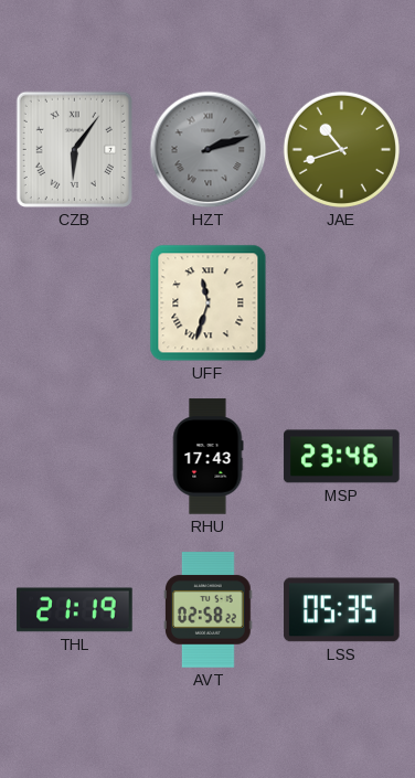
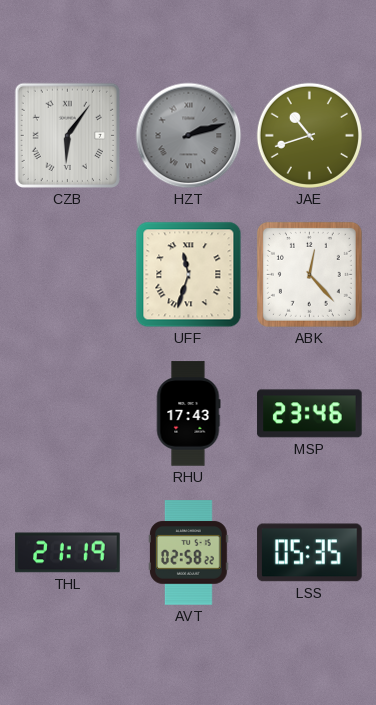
ABK: none -> 12:23 (309, 274)
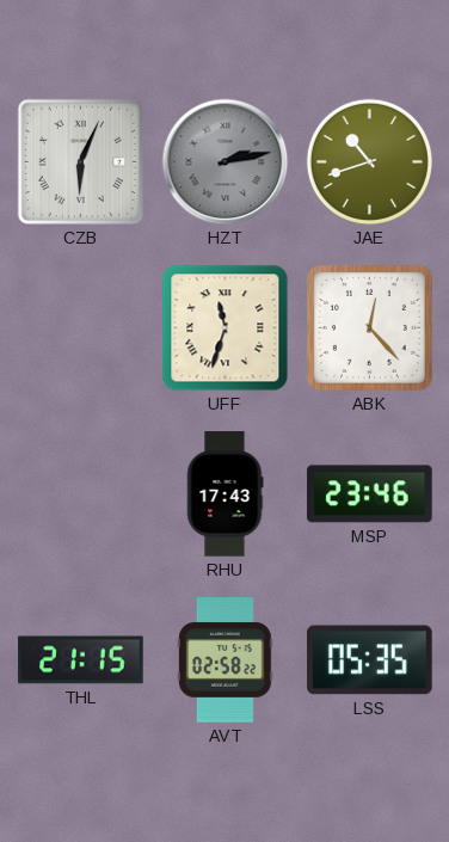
CZB: 6:06 -> 6:04 (80, 161)
HZT: 2:12 -> 2:13 (226, 162)
THL: 21:19 -> 21:15 (81, 660)
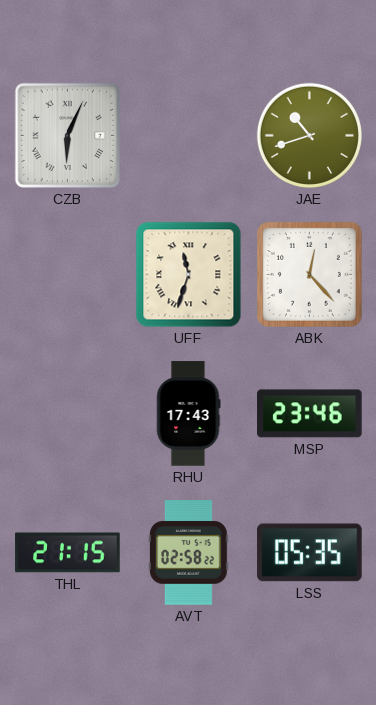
HZT: 2:13 -> none (226, 162)
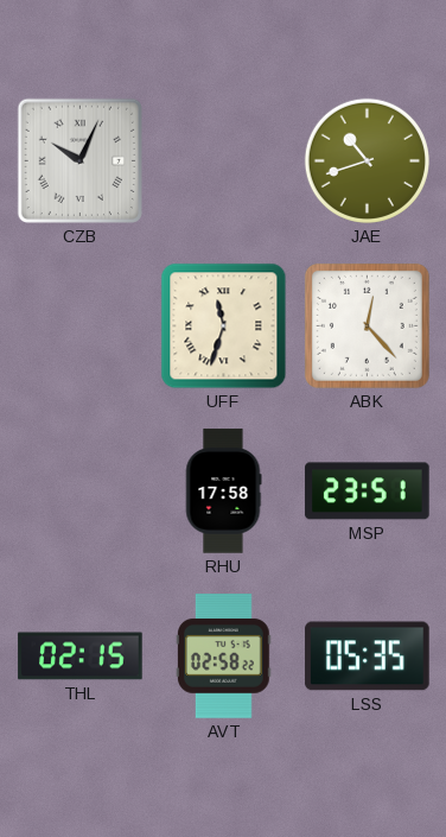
CZB: 6:04 -> 10:04 (79, 160)
RHU: 17:43 -> 17:58 (223, 492)
MSP: 23:46 -> 23:51 (368, 492)
THL: 21:15 -> 02:15 (81, 657)
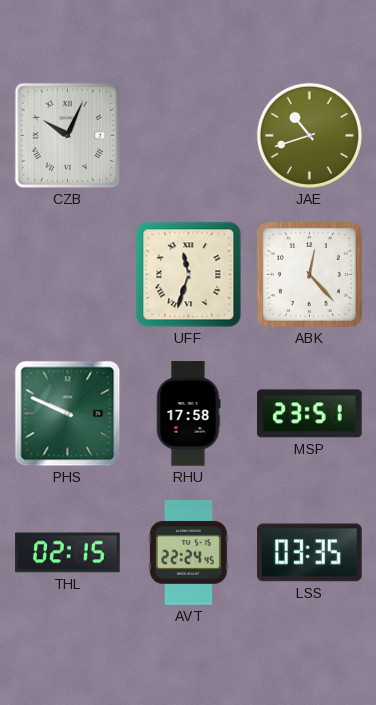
PHS: none -> 9:49 (68, 414)
AVT: 02:58 -> 22:24 (189, 553)
LSS: 05:35 -> 03:35 (310, 553)
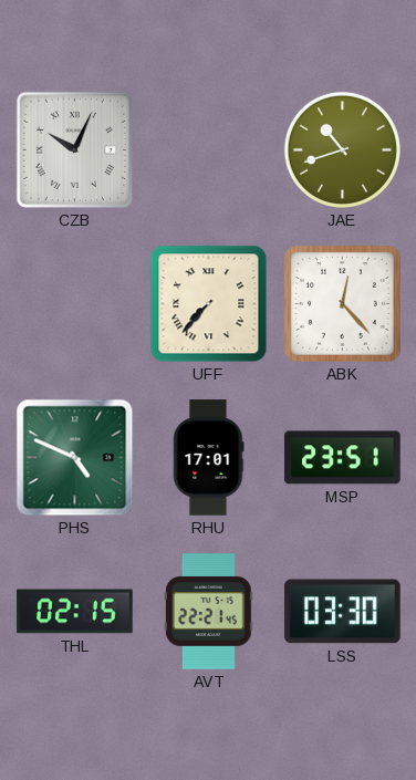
UFF: 11:33 -> 7:37 (209, 304)
PHS: 9:49 -> 4:49 (75, 458)
RHU: 17:58 -> 17:01 (208, 458)
AVT: 22:24 -> 22:21 (209, 612)
LSS: 03:35 -> 03:30 (343, 612)
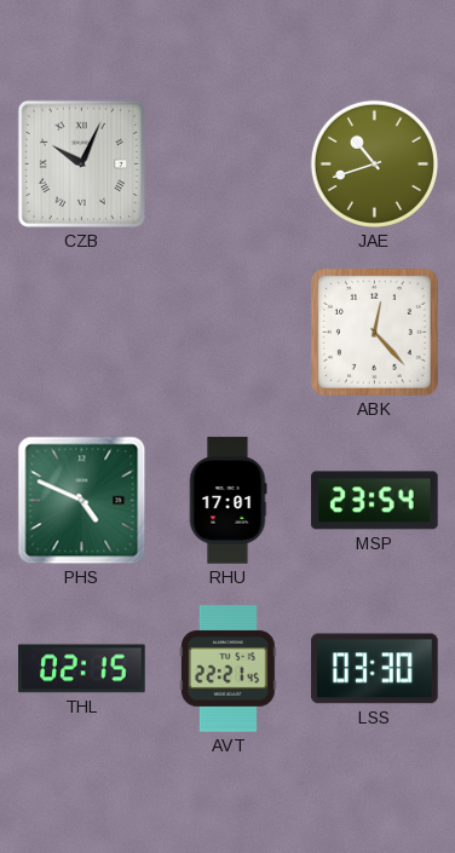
UFF: 7:37 -> none (209, 304)
MSP: 23:51 -> 23:54 (375, 501)
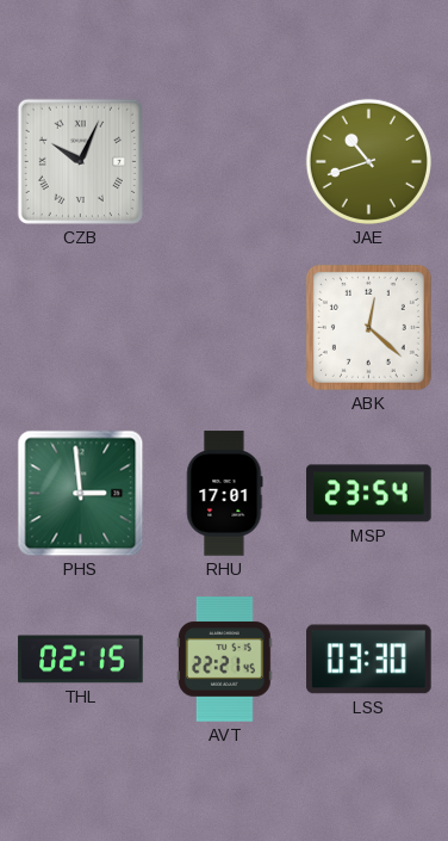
ABK: 12:23 -> 12:22 (368, 327)
PHS: 4:49 -> 2:59 (81, 494)
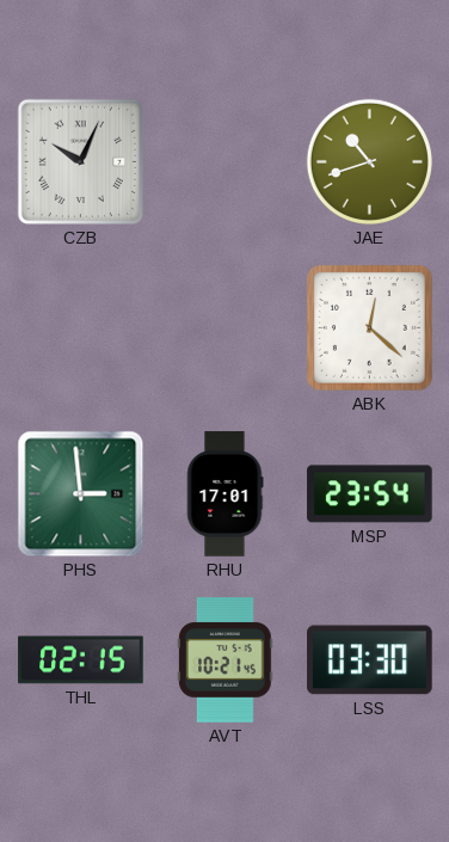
AVT: 22:21 -> 10:21 (226, 660)
